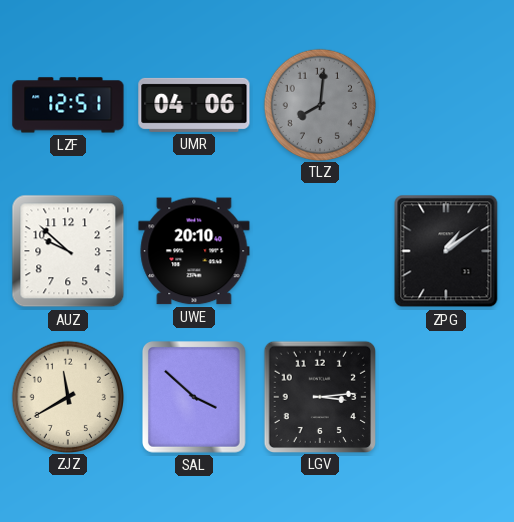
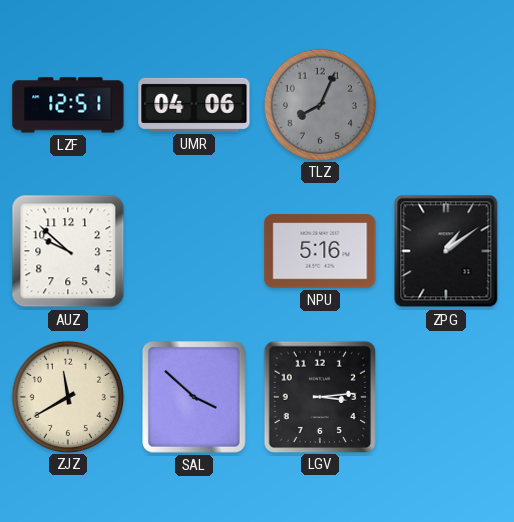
TLZ: 8:01 -> 8:04 (319, 104)
UWE: 20:10 -> none (194, 251)
NPU: none -> 5:16 (320, 251)
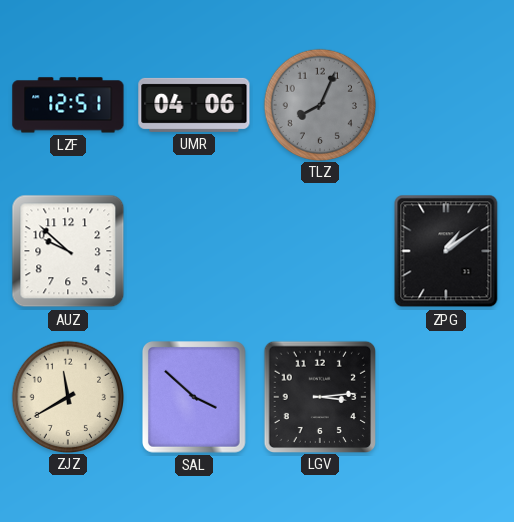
NPU: 5:16 -> none (320, 251)
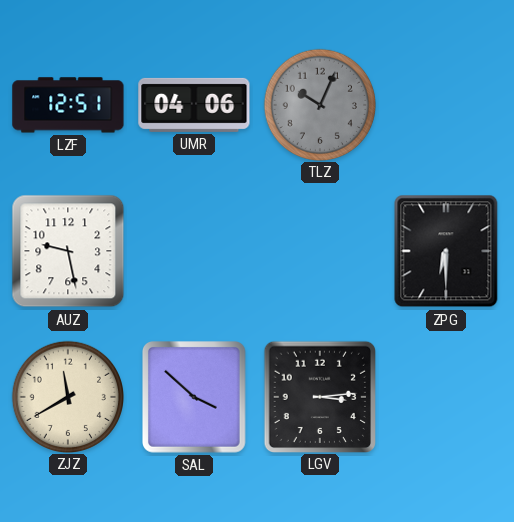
TLZ: 8:04 -> 10:04 (319, 104)
AUZ: 9:52 -> 9:28 (68, 251)
ZPG: 1:09 -> 6:30 (446, 251)
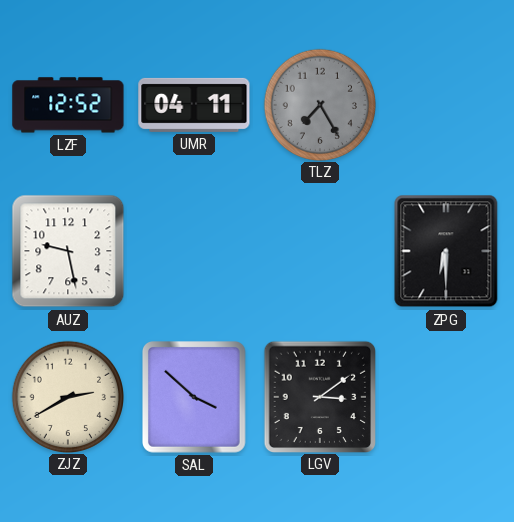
LZF: 12:51 -> 12:52 (68, 105)
UMR: 04:06 -> 04:11 (194, 105)
TLZ: 10:04 -> 7:25 (319, 104)
ZJZ: 11:40 -> 2:40 (67, 396)
LGV: 3:14 -> 3:09 (319, 396)
